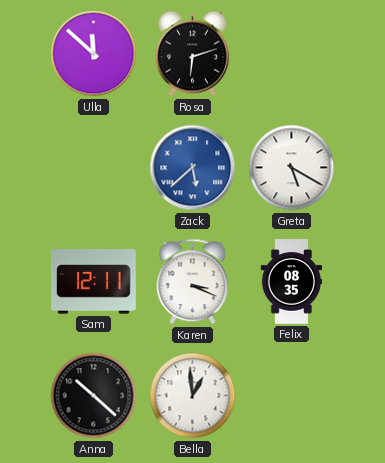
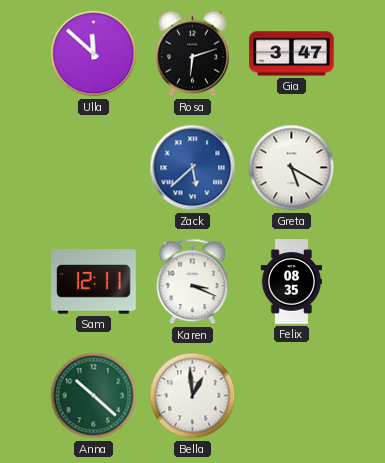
Gia: none -> 3:47 (292, 54)
Anna dial: black -> green (94, 396)
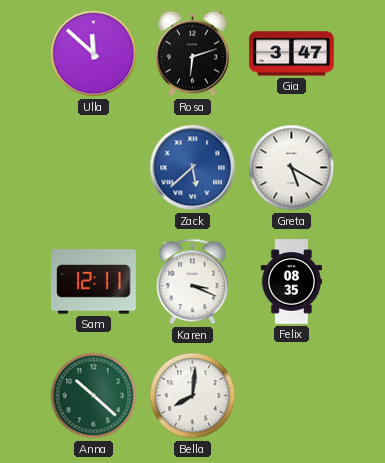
Bella: 12:59 -> 8:01 (193, 396)
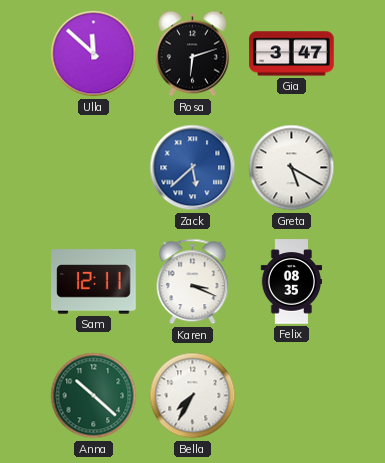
Bella: 8:01 -> 7:35 (193, 396)
